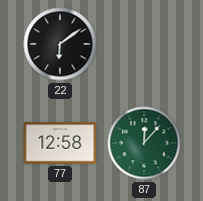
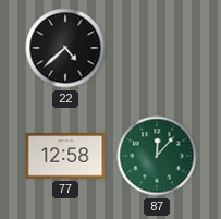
22: 6:09 -> 4:38 (65, 48)
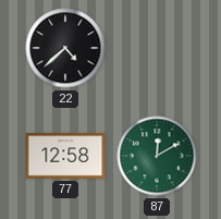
87: 12:07 -> 12:10 (157, 156)
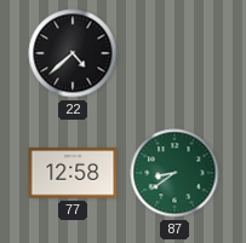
87: 12:10 -> 8:39 (175, 173)
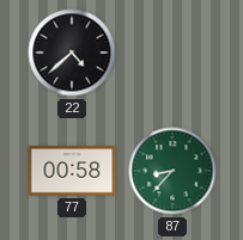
77: 12:58 -> 00:58 (72, 171)
87: 8:39 -> 8:37 (172, 171)
